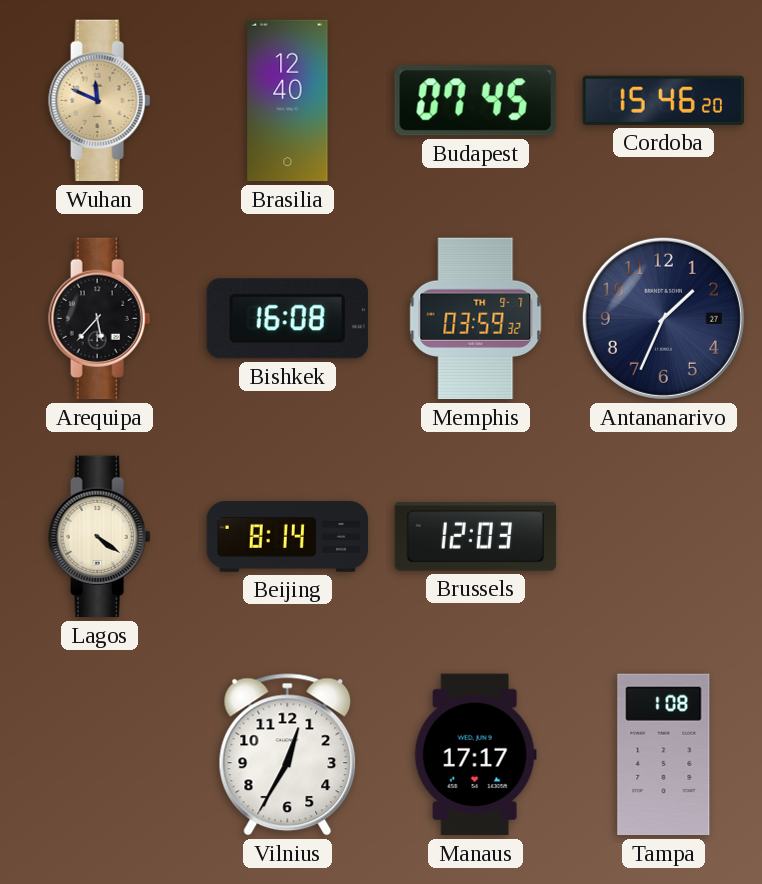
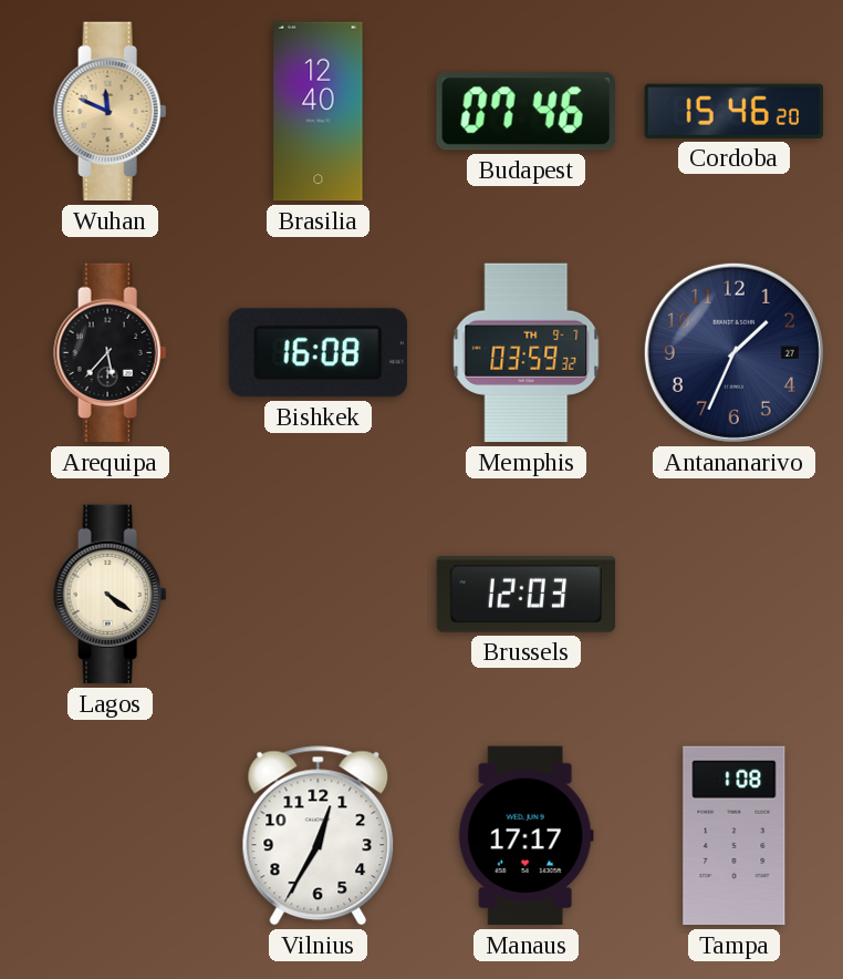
Budapest: 07:45 -> 07:46 (525, 112)
Beijing: 8:14 -> none (288, 537)
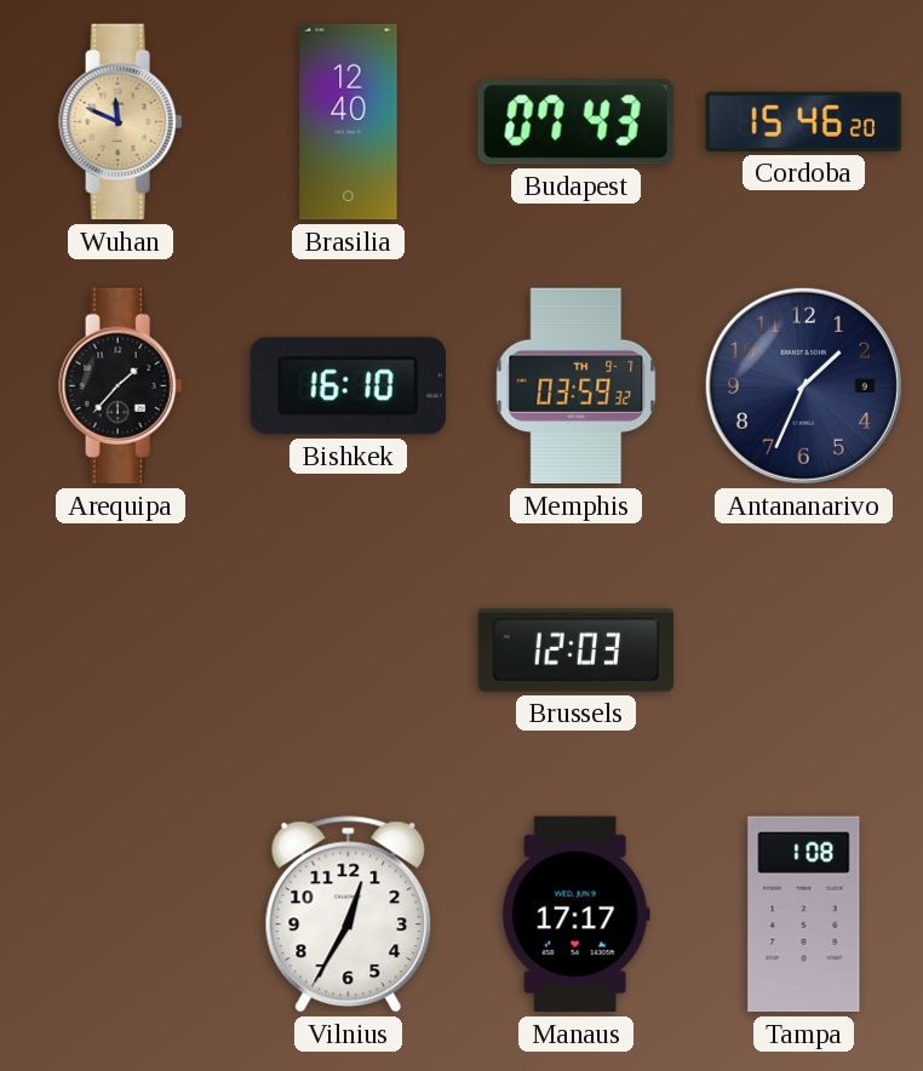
Budapest: 07:46 -> 07:43 (575, 122)
Arequipa: 5:37 -> 1:37 (121, 386)
Bishkek: 16:08 -> 16:10 (348, 386)
Antananarivo date: 27 -> 9 (803, 385)
Lagos: 4:21 -> none (111, 595)
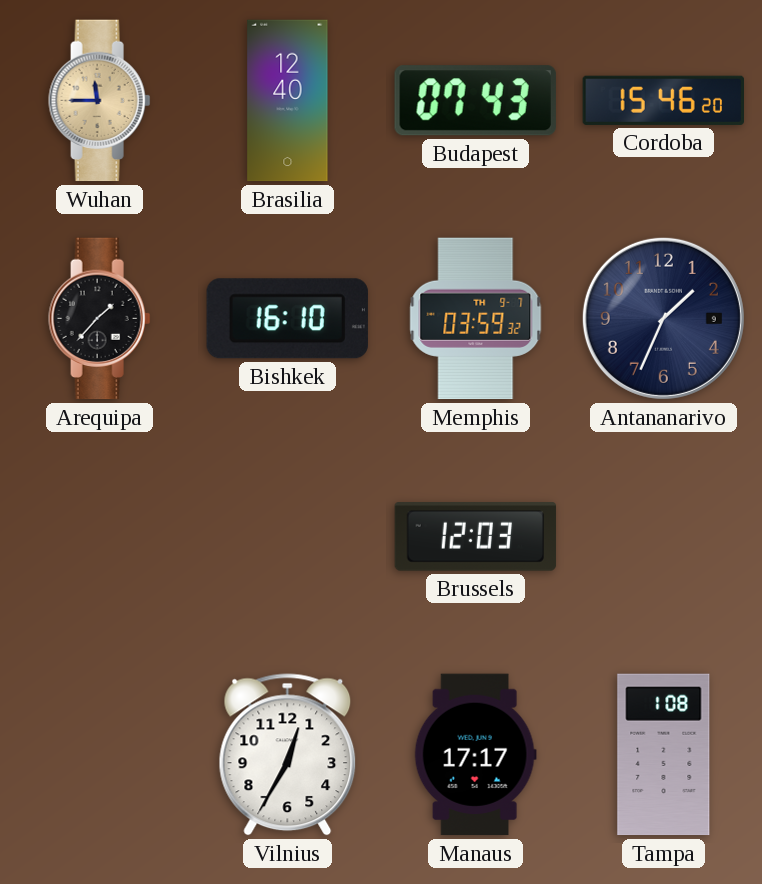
Wuhan: 11:49 -> 11:45 (100, 101)
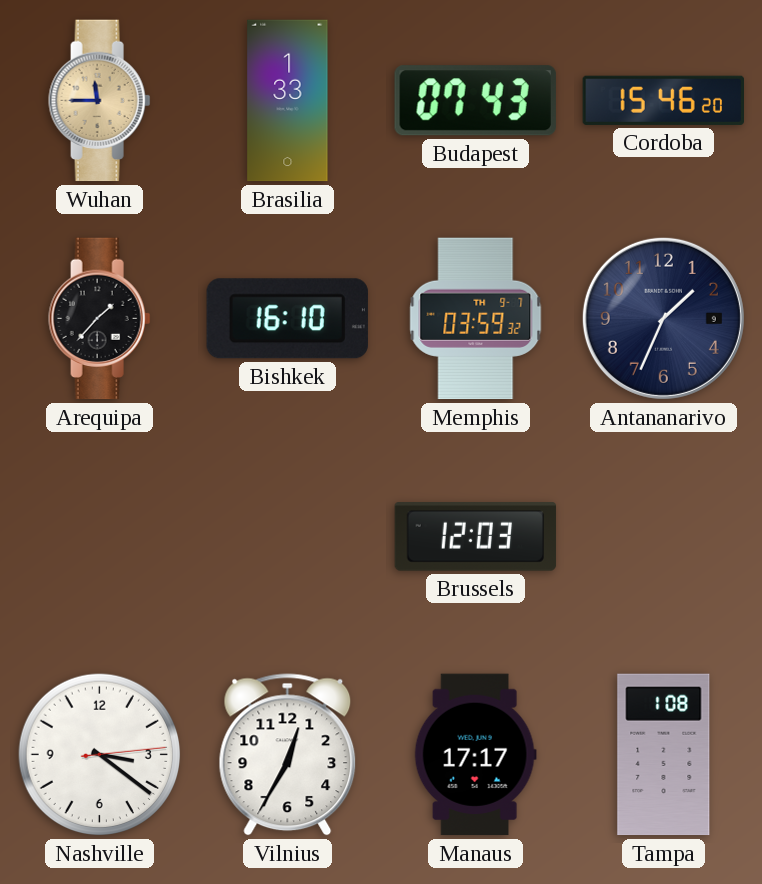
Brasilia: 12:40 -> 1:33 (288, 101)
Nashville: none -> 3:21 (100, 755)
